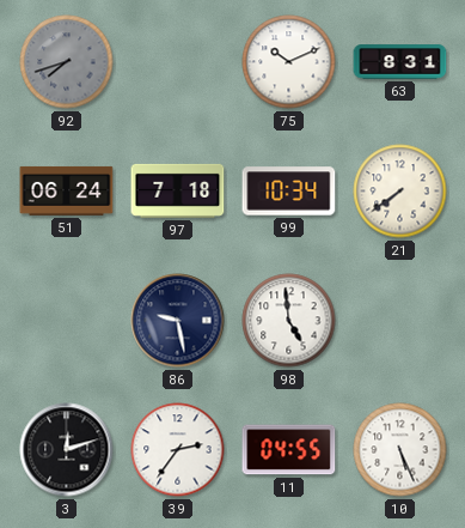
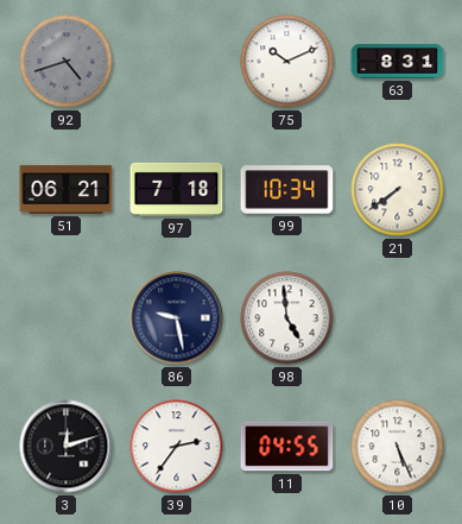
92: 7:42 -> 4:42 (67, 62)
51: 06:24 -> 06:21 (67, 189)
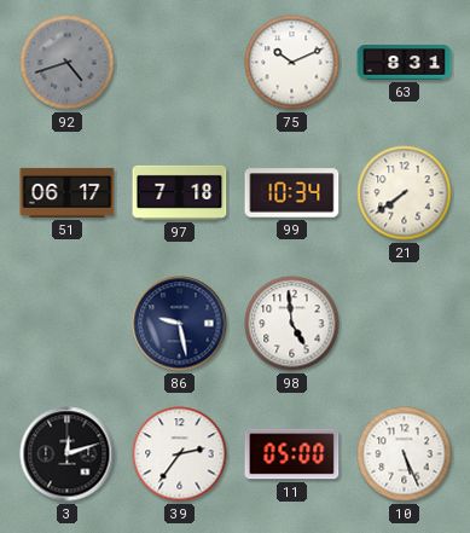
51: 06:21 -> 06:17 (68, 192)
11: 04:55 -> 05:00 (292, 454)
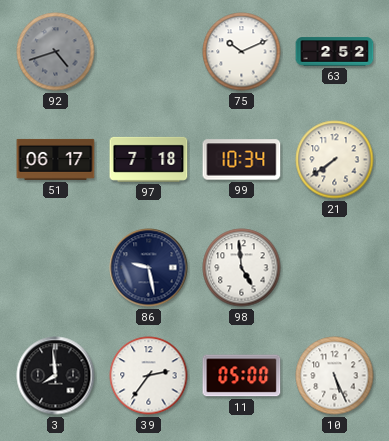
63: 8:31 -> 2:52 (335, 52)
3: 12:12 -> 7:59 (56, 376)
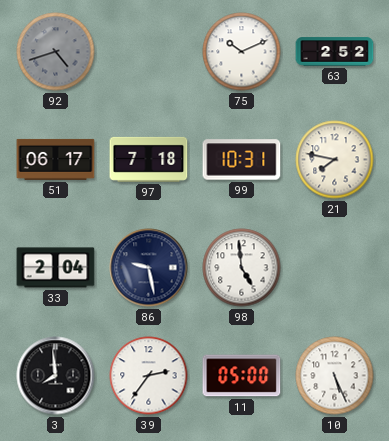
99: 10:34 -> 10:31 (242, 160)
21: 7:39 -> 7:47 (335, 160)
33: none -> 2:04 (56, 268)
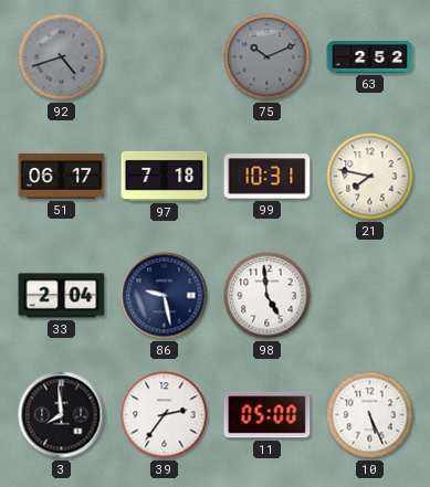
75 dial: white -> grey (268, 57)
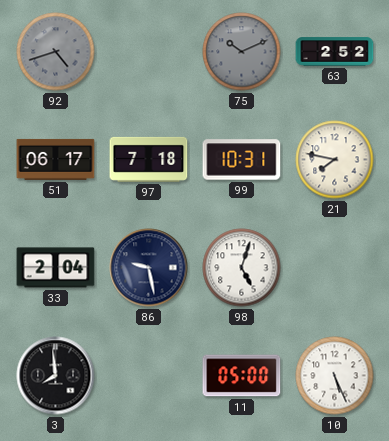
98: 4:59 -> 5:03 (242, 268)
39: 2:36 -> none (165, 415)
